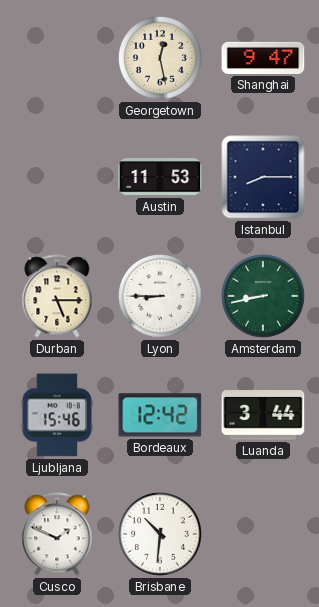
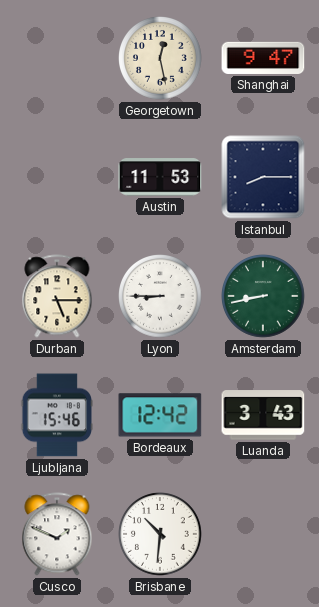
Luanda: 3:44 -> 3:43 (263, 415)
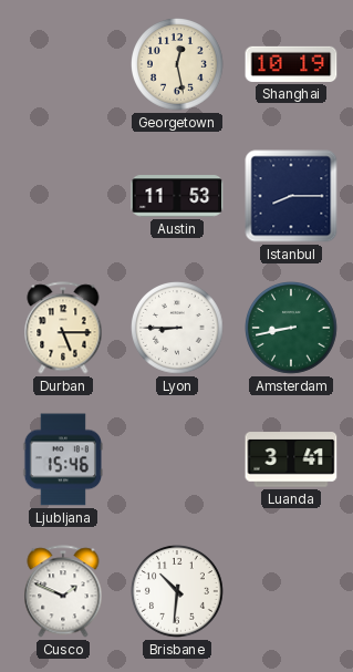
Shanghai: 9:47 -> 10:19 (291, 64)
Bordeaux: 12:42 -> none (160, 415)
Luanda: 3:43 -> 3:41 (291, 459)
